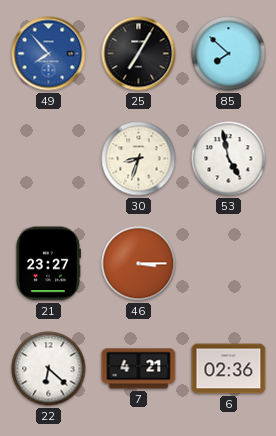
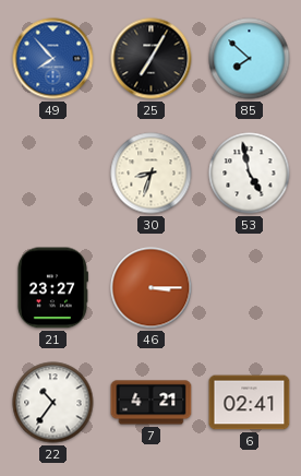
22: 6:22 -> 10:36 (53, 403)
6: 02:36 -> 02:41 (250, 403)
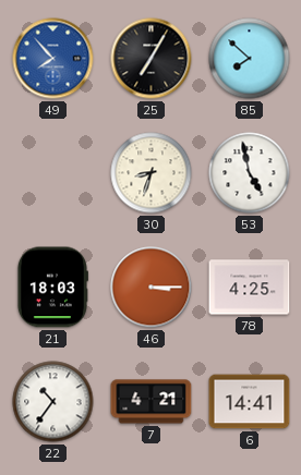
21: 23:27 -> 18:03 (52, 288)
78: none -> 4:25 (250, 288)
6: 02:41 -> 14:41 (250, 402)
